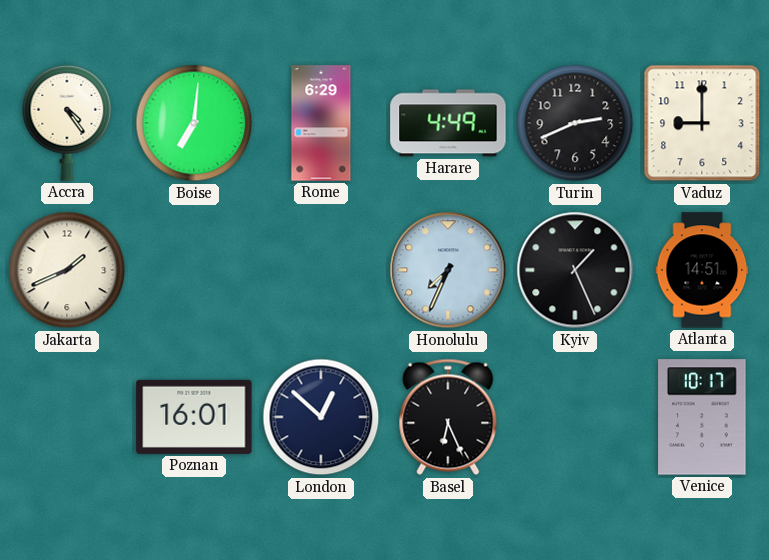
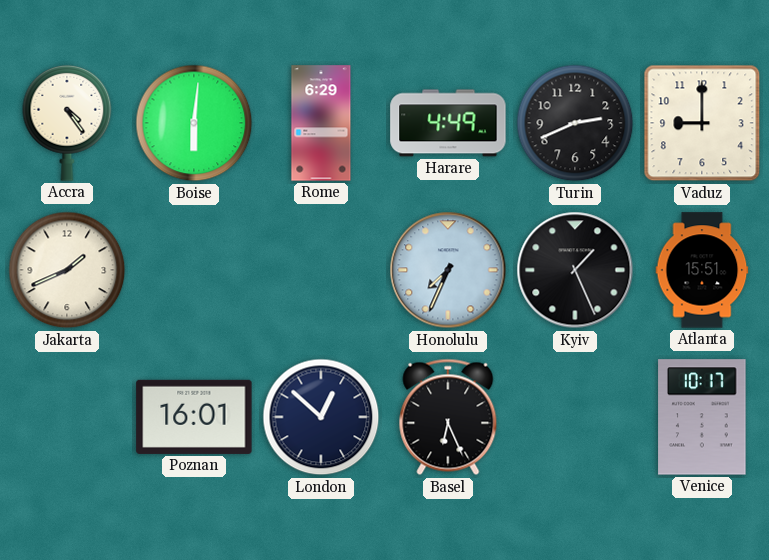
Boise: 7:01 -> 6:01 (194, 123)
Atlanta: 14:51 -> 15:51 (702, 270)
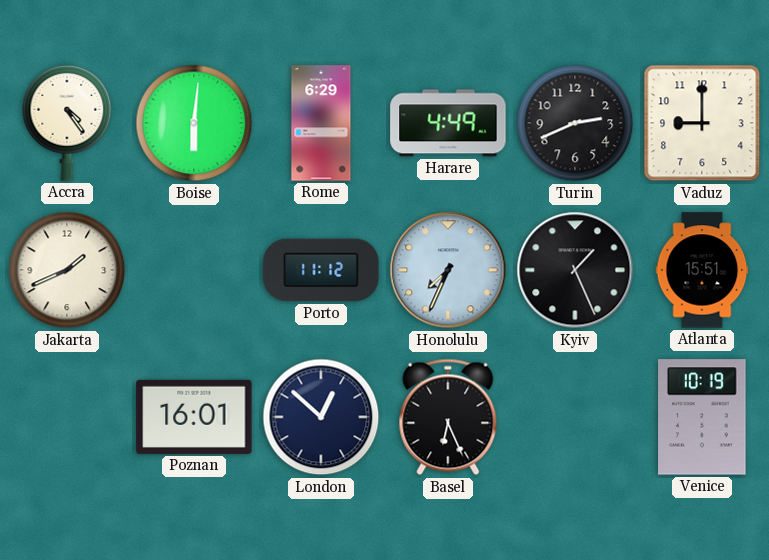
Porto: none -> 11:12 (321, 270)
Venice: 10:17 -> 10:19 (702, 417)
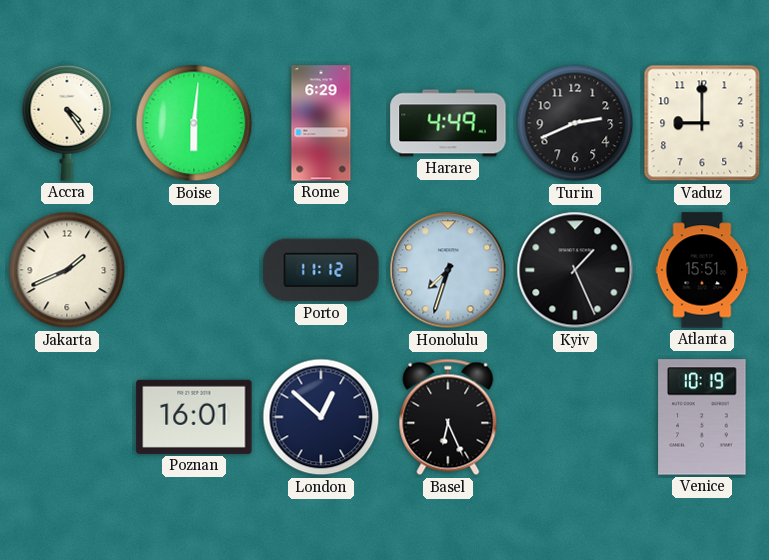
Honolulu: 7:34 -> 7:33 (448, 270)
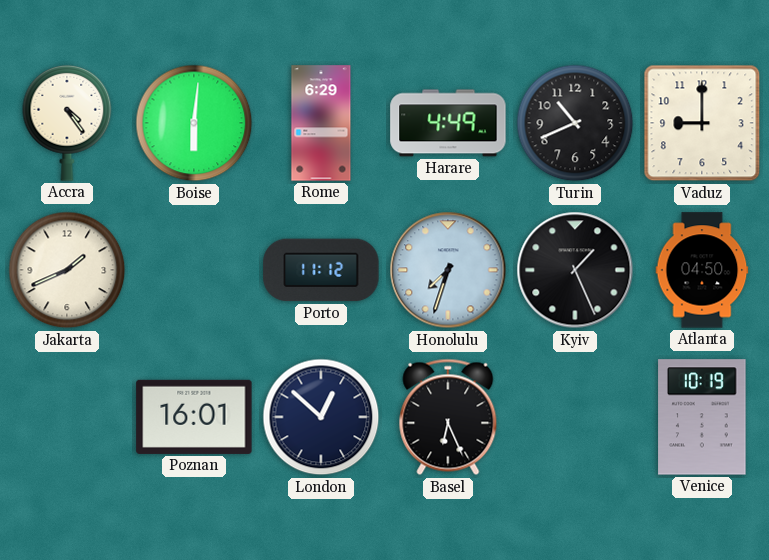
Turin: 2:41 -> 10:41 (575, 123)
Atlanta: 15:51 -> 04:50 (702, 270)
